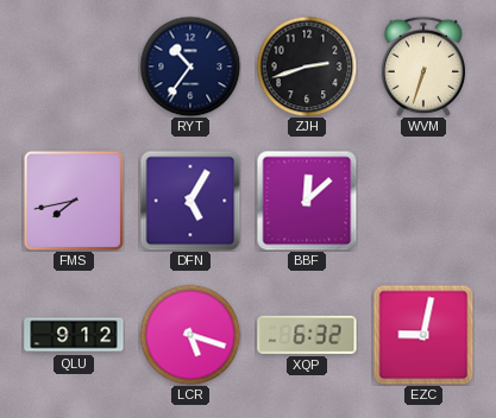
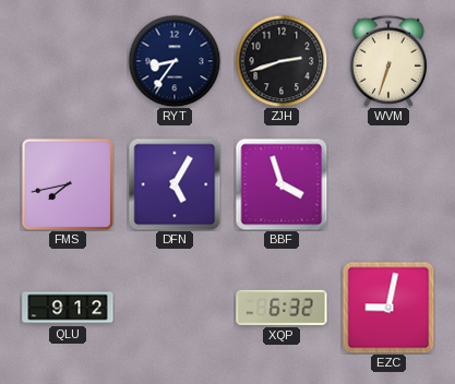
RYT: 10:36 -> 8:36 (175, 61)
BBF: 12:08 -> 3:57 (282, 184)
LCR: 5:18 -> none (190, 335)
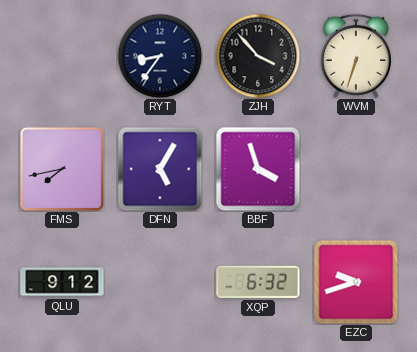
ZJH: 2:42 -> 3:53 (258, 56)
EZC: 9:02 -> 9:42 (356, 282)
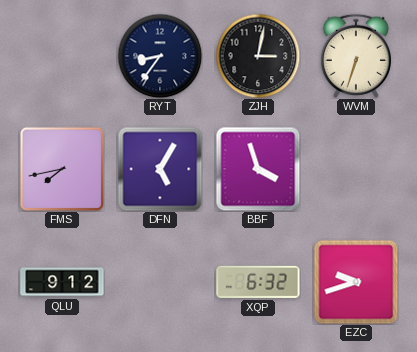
ZJH: 3:53 -> 3:02 (258, 56)
